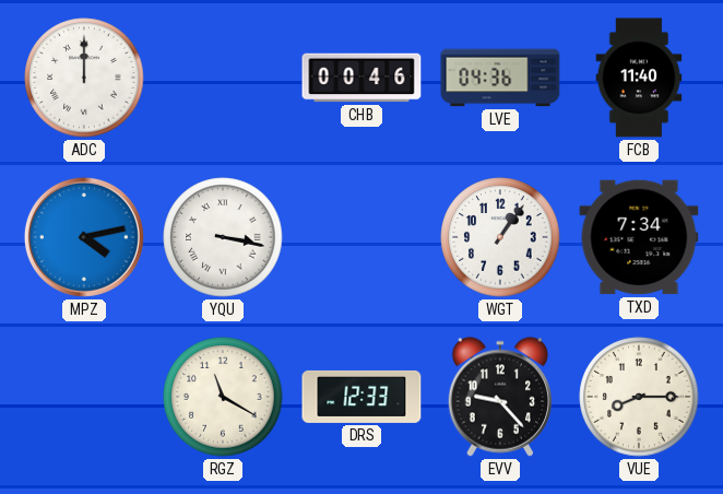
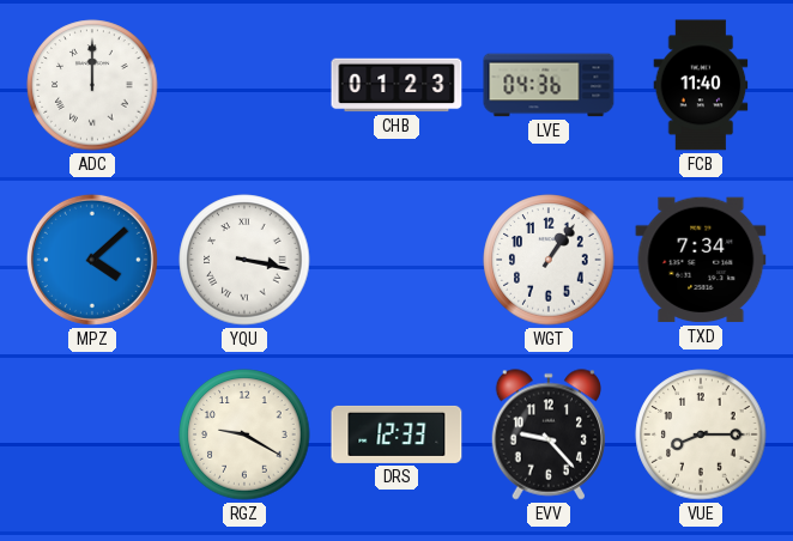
CHB: 00:46 -> 01:23 (396, 85)
MPZ: 4:13 -> 4:08 (92, 260)
RGZ: 11:20 -> 9:20 (244, 434)
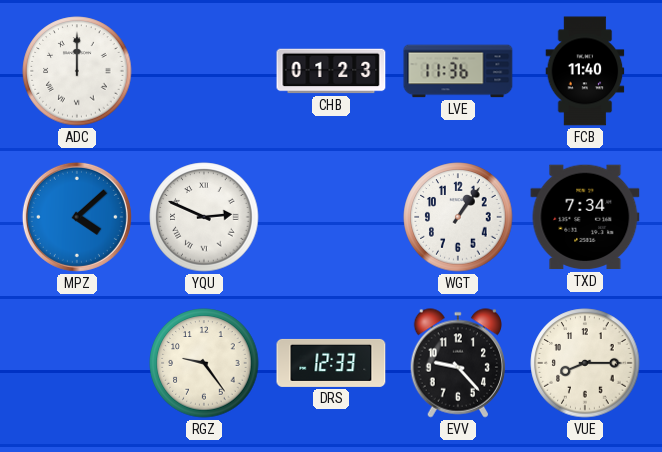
LVE: 04:36 -> 11:36 (458, 71)
YQU: 3:17 -> 2:49 (204, 217)
RGZ: 9:20 -> 9:24 (204, 363)
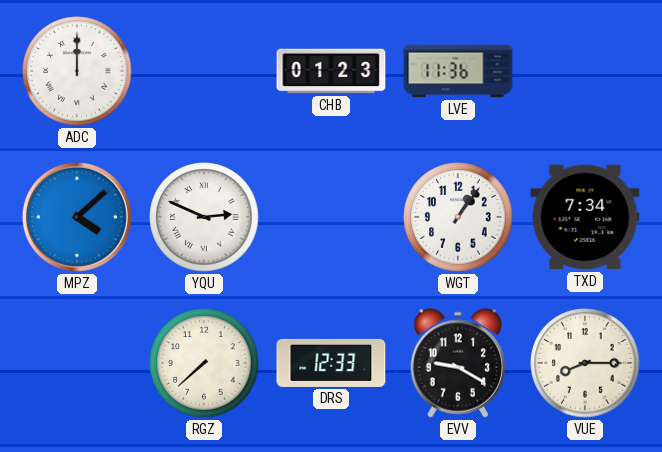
FCB: 11:40 -> none (585, 71)
RGZ: 9:24 -> 7:38 (204, 363)
EVV: 9:23 -> 9:20 (458, 363)
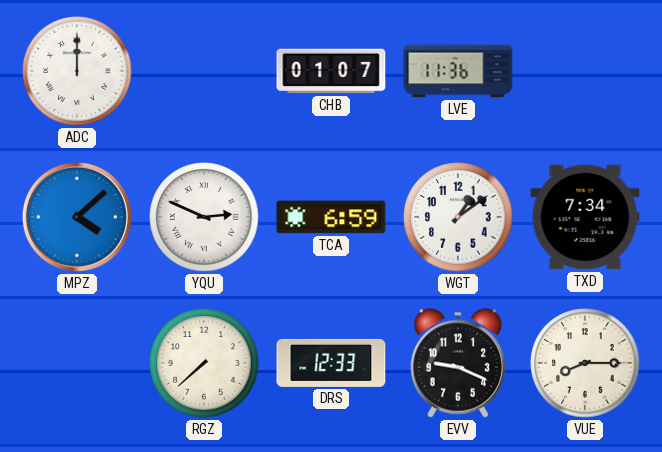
CHB: 01:23 -> 01:07 (331, 71)
TCA: none -> 6:59 (331, 217)
WGT: 1:06 -> 1:09 (458, 217)
EVV: 9:20 -> 9:19 (458, 363)
